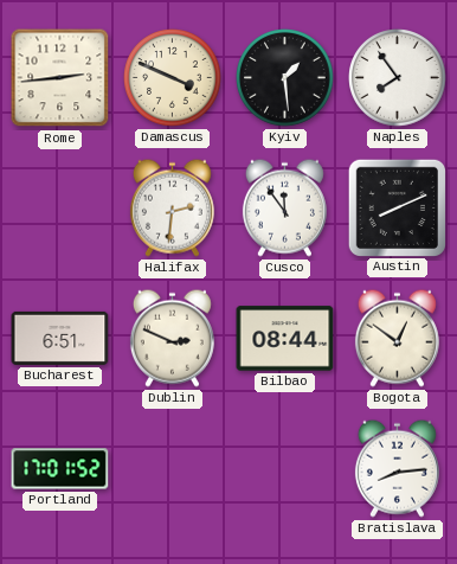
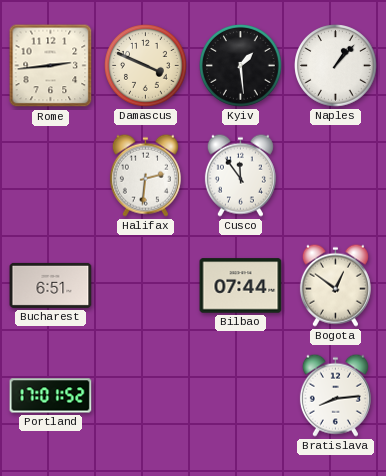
Naples: 7:54 -> 1:07 (336, 66)
Austin: 8:11 -> none (397, 207)
Dublin: 2:49 -> none (172, 338)
Bilbao: 08:44 -> 07:44 (241, 286)
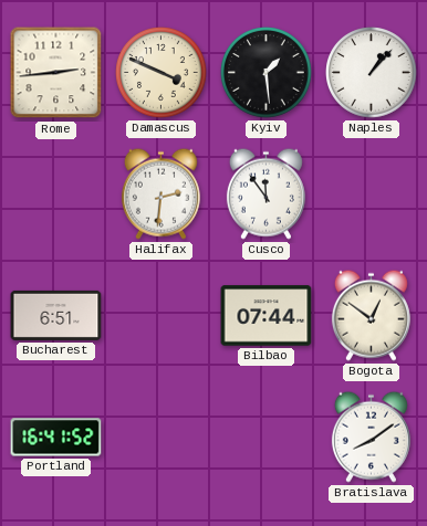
Portland: 17:01 -> 16:41 (56, 438)
Bratislava: 8:14 -> 8:09 (371, 436)
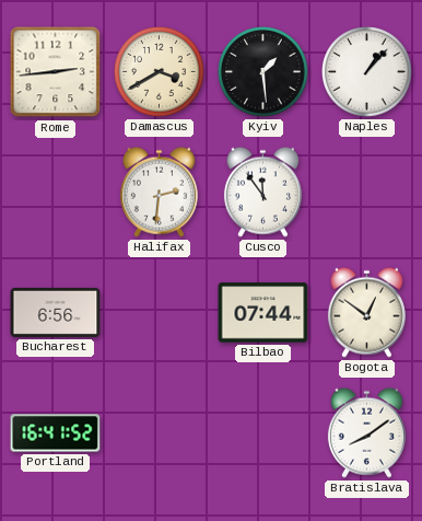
Damascus: 3:49 -> 3:40 (160, 72)
Bucharest: 6:51 -> 6:56 (56, 312)
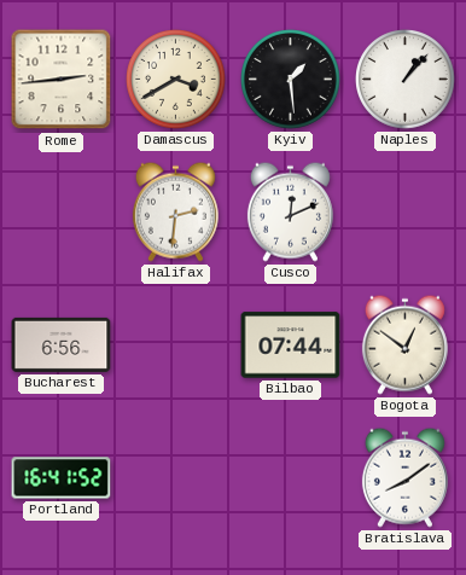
Cusco: 11:54 -> 12:11 (290, 211)
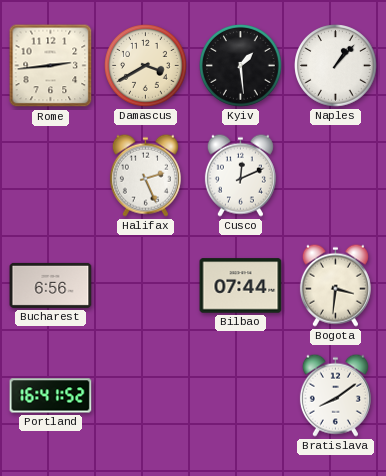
Halifax: 2:31 -> 2:26 (145, 175)
Bogota: 12:51 -> 3:31 (335, 285)
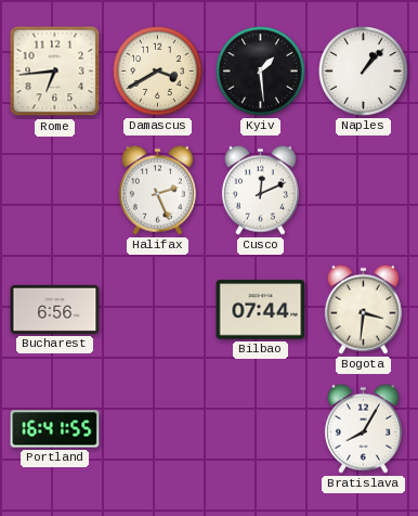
Rome: 2:44 -> 6:44 (55, 72)
Portland: 16:41:52 -> 16:41:55 (55, 429)
Bratislava: 8:09 -> 8:05 (363, 428)
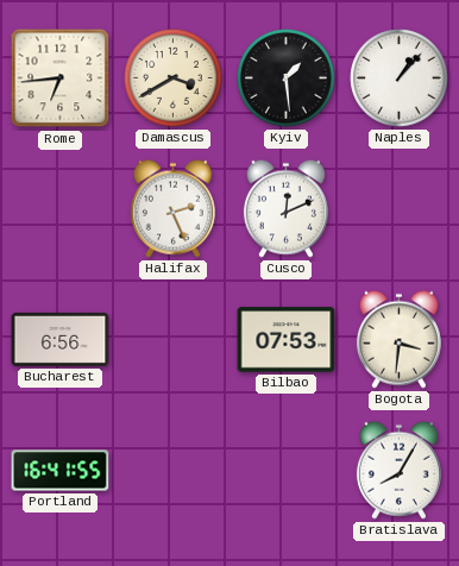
Bilbao: 07:44 -> 07:53 (287, 340)
